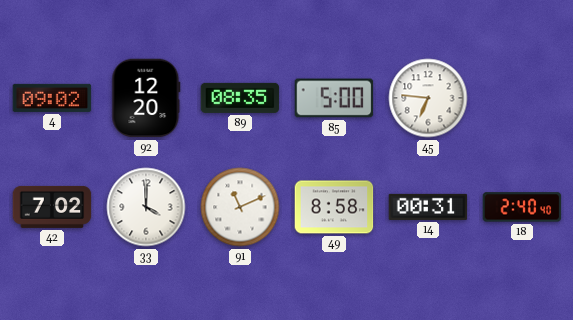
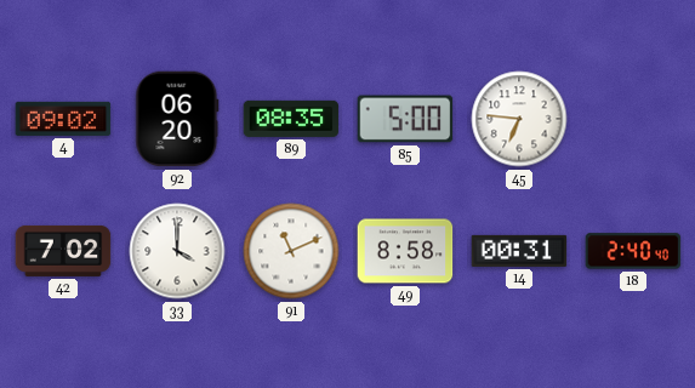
92: 12:20 -> 06:20 (177, 119)
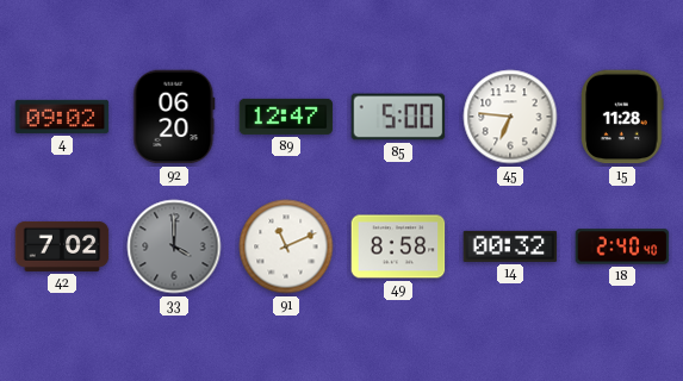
89: 08:35 -> 12:47 (286, 117)
15: none -> 11:28 (622, 117)
33 dial: white -> grey (174, 246)
14: 00:31 -> 00:32 (510, 246)
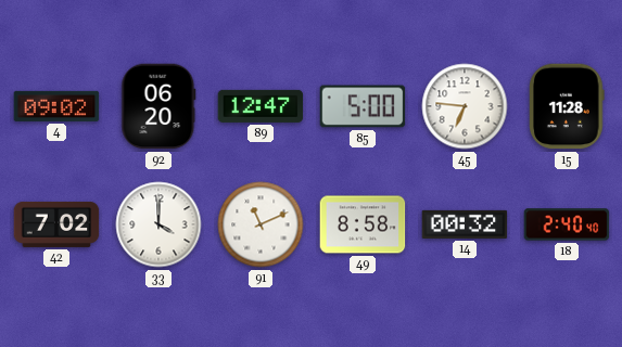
33 dial: grey -> white (158, 224)
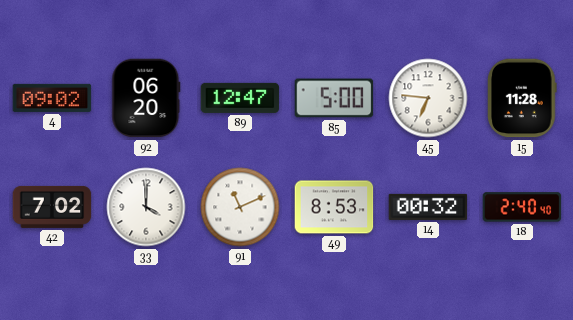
49: 8:58 -> 8:53 (334, 207)
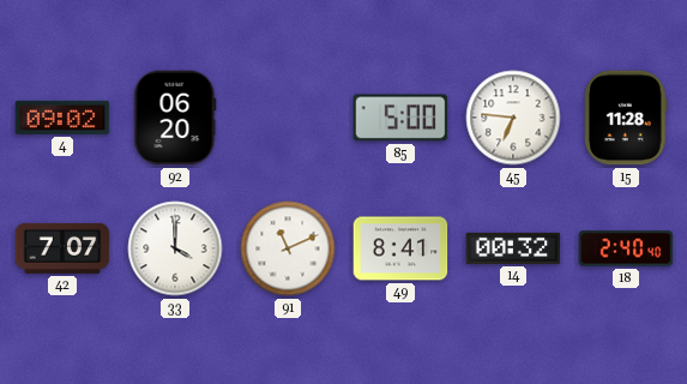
89: 12:47 -> none (240, 98)
42: 7:02 -> 7:07 (62, 248)
49: 8:53 -> 8:41 (400, 248)
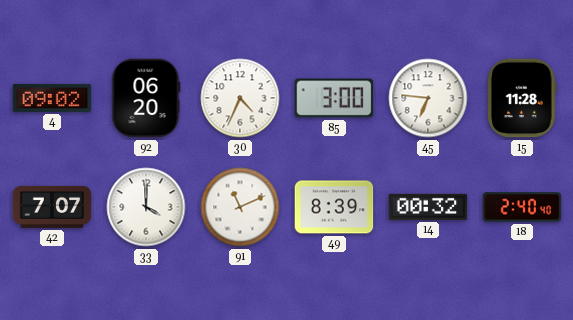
30: none -> 4:34 (240, 98)
85: 5:00 -> 3:00 (334, 98)
49: 8:41 -> 8:39 (334, 207)
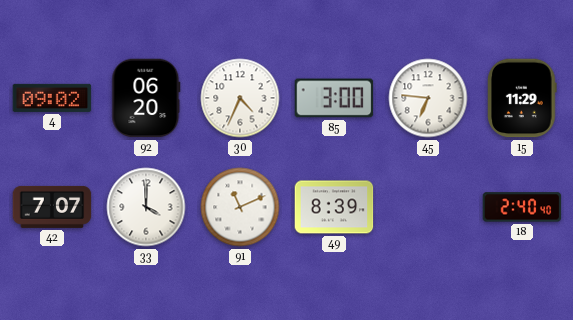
15: 11:28 -> 11:29 (522, 98)
14: 00:32 -> none (428, 207)
